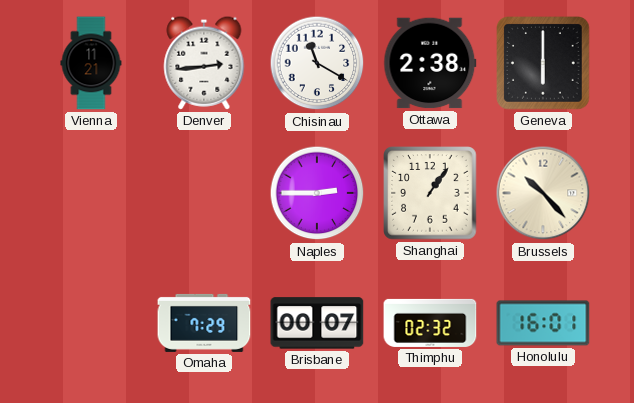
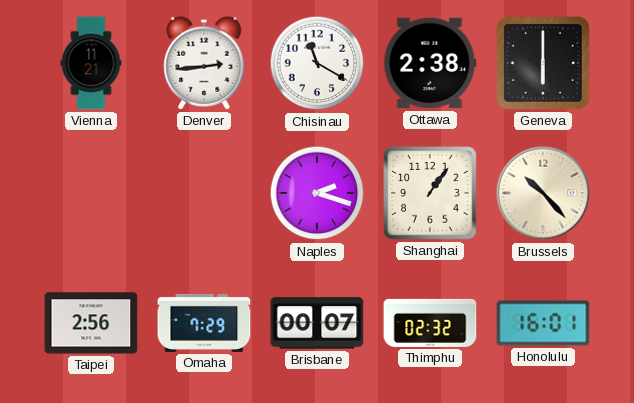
Naples: 2:45 -> 2:18 (317, 193)
Taipei: none -> 2:56 (91, 323)
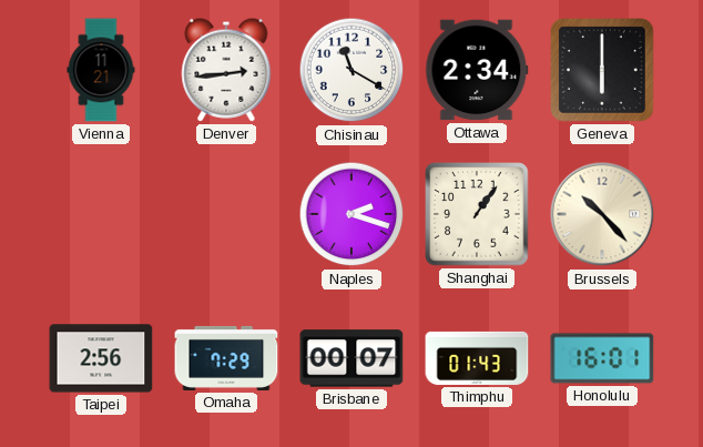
Ottawa: 2:38 -> 2:34 (477, 70)
Thimphu: 02:32 -> 01:43 (477, 358)
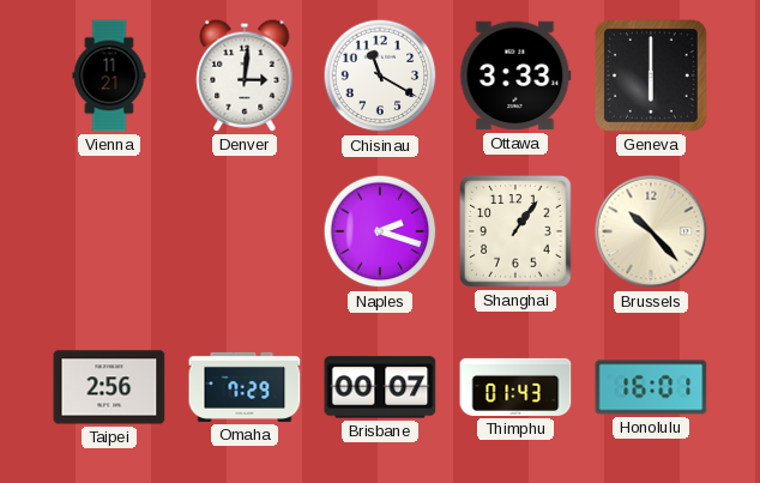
Denver: 2:44 -> 3:01 (245, 76)
Ottawa: 2:34 -> 3:33 (515, 76)
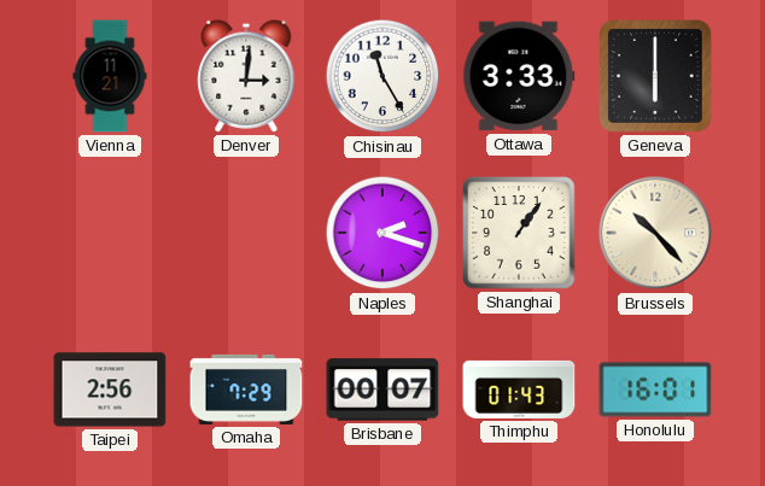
Chisinau: 11:20 -> 11:25 (382, 76)
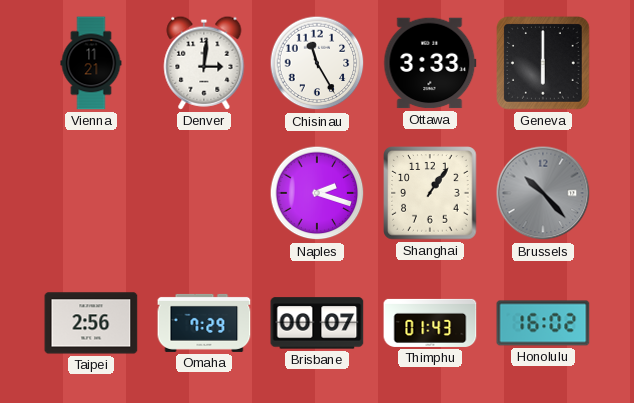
Brussels dial: cream -> grey (543, 193)
Honolulu: 16:01 -> 16:02 (543, 323)
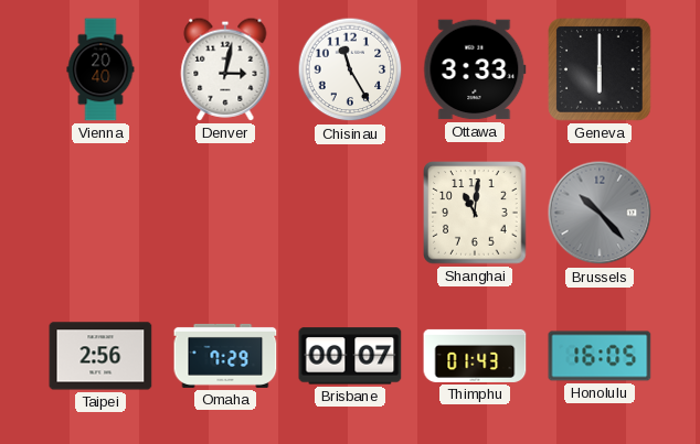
Vienna: 11:21 -> 20:40 (100, 69)
Denver: 3:01 -> 3:02 (225, 69)
Naples: 2:18 -> none (317, 193)
Shanghai: 1:06 -> 11:01 (475, 213)
Honolulu: 16:02 -> 16:05 (600, 356)
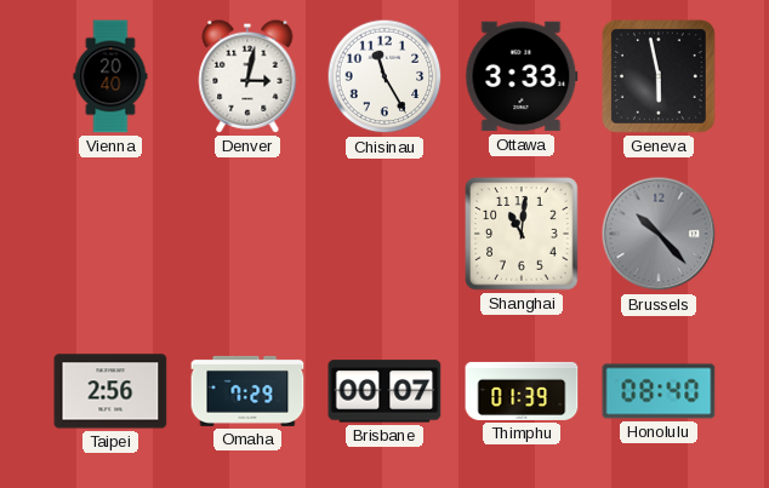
Geneva: 6:00 -> 5:58 (660, 77)
Thimphu: 01:43 -> 01:39 (522, 391)
Honolulu: 16:05 -> 08:40 (659, 391)
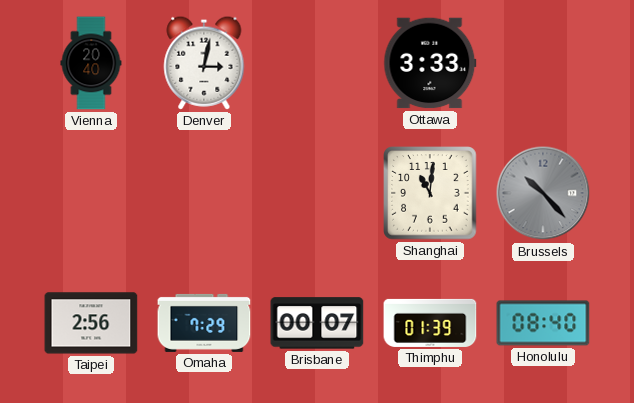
Chisinau: 11:25 -> none (384, 76)
Geneva: 5:58 -> none (660, 77)
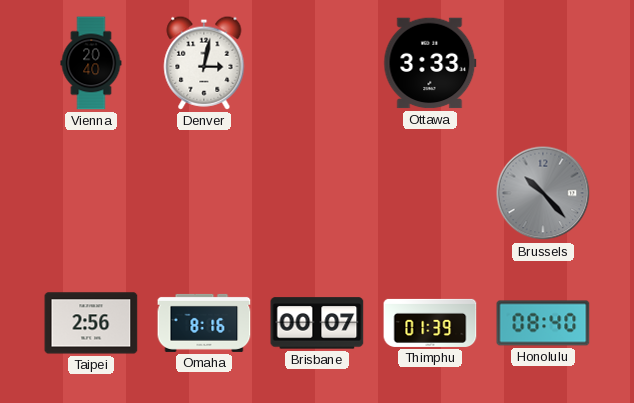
Shanghai: 11:01 -> none (430, 193)
Omaha: 7:29 -> 8:16 (204, 323)
